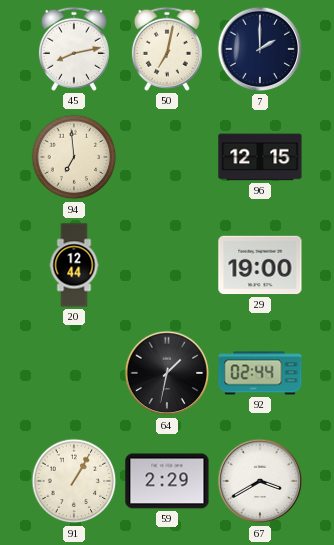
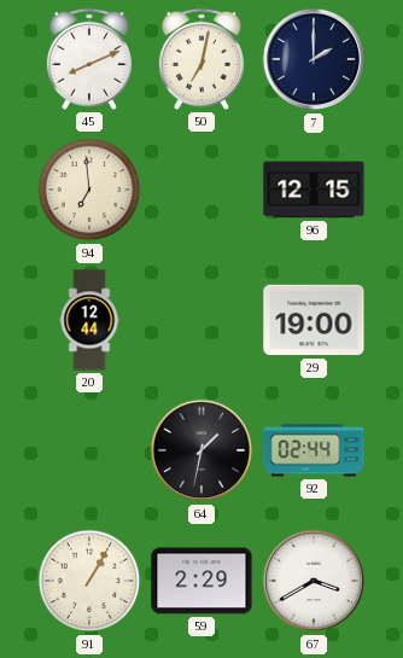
45: 8:13 -> 8:11 (89, 59)
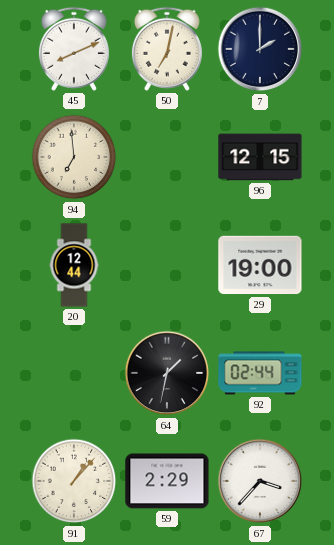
91: 1:05 -> 1:07 (74, 481)
67: 3:40 -> 3:37 (260, 481)
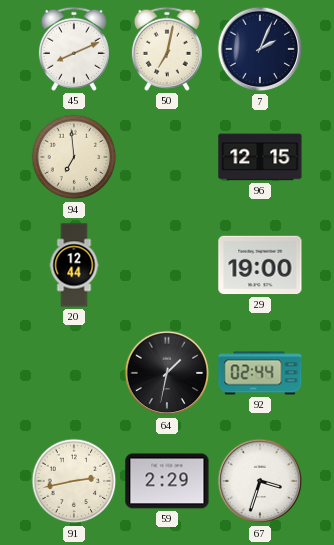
7: 2:00 -> 2:04 (260, 49)
91: 1:07 -> 2:43 (74, 481)
67: 3:37 -> 3:33 (260, 481)
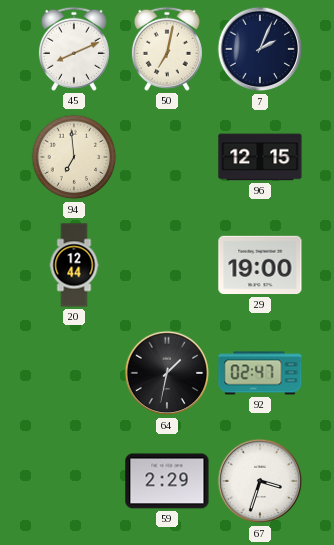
92: 02:44 -> 02:47 (260, 373)
91: 2:43 -> none (74, 481)
